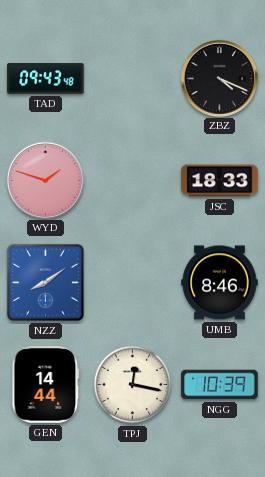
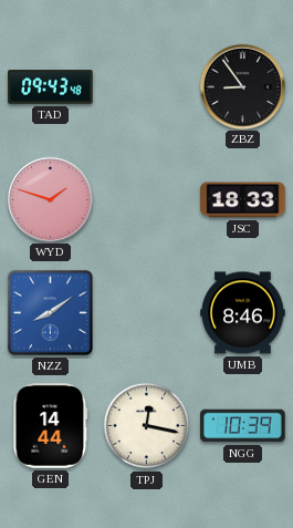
ZBZ: 4:19 -> 8:54 (242, 86)
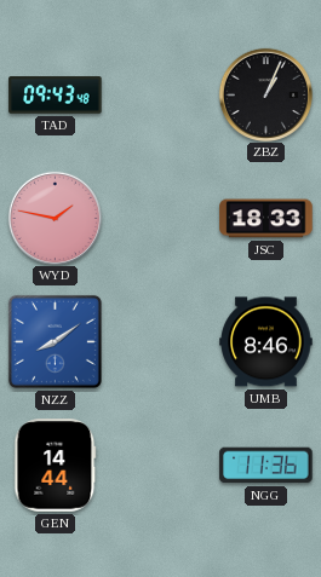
ZBZ: 8:54 -> 1:04 (265, 94)
WYD: 1:48 -> 1:47 (55, 218)
TPJ: 12:17 -> none (147, 426)
NGG: 10:39 -> 11:36 (266, 466)
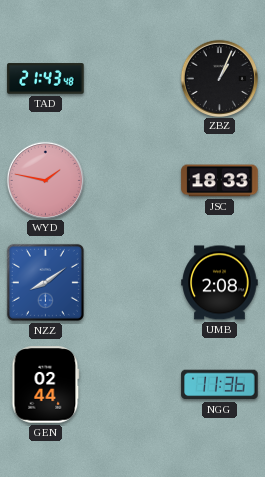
TAD: 09:43 -> 21:43 (46, 79)
UMB: 8:46 -> 2:08 (220, 283)
GEN: 14:44 -> 02:44 (46, 385)
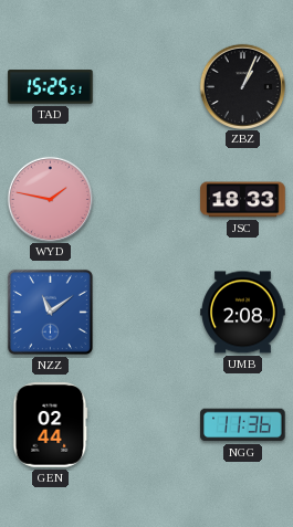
TAD: 21:43 -> 15:25 (51, 87)
NZZ: 8:09 -> 11:09 (50, 312)
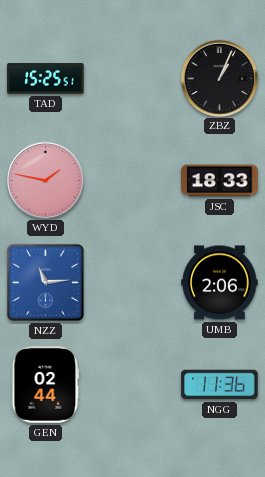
NZZ: 11:09 -> 11:14 (45, 282)
UMB: 2:08 -> 2:06 (220, 283)
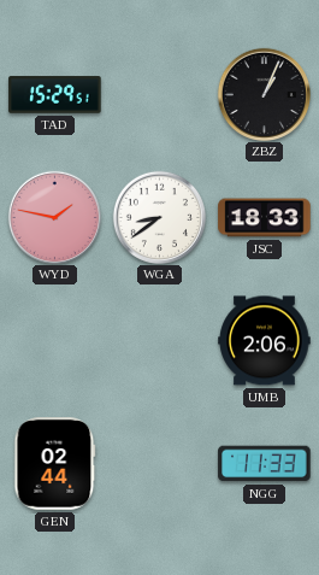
TAD: 15:25 -> 15:29 (55, 95)
WGA: none -> 8:39 (159, 217)
NZZ: 11:14 -> none (45, 282)
NGG: 11:36 -> 11:33 (265, 464)
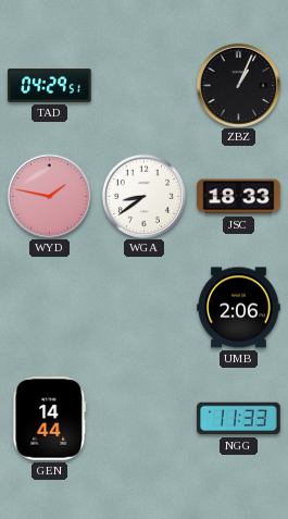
TAD: 15:29 -> 04:29 (50, 86)
GEN: 02:44 -> 14:44 (50, 419)
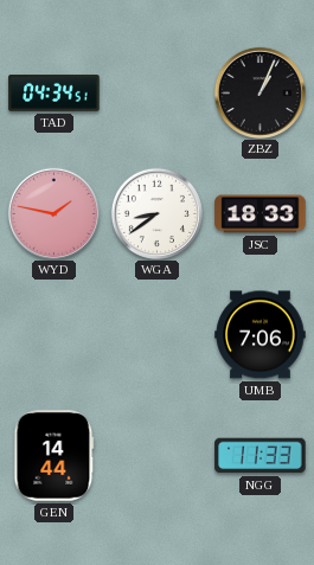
TAD: 04:29 -> 04:34 (55, 94)
UMB: 2:06 -> 7:06 (261, 335)
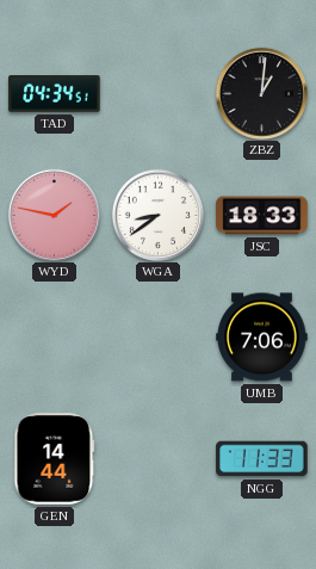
ZBZ: 1:04 -> 1:01 (261, 93)
